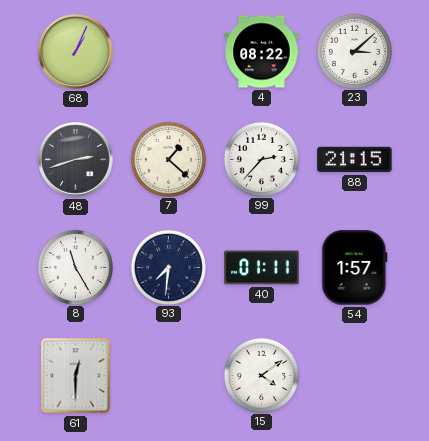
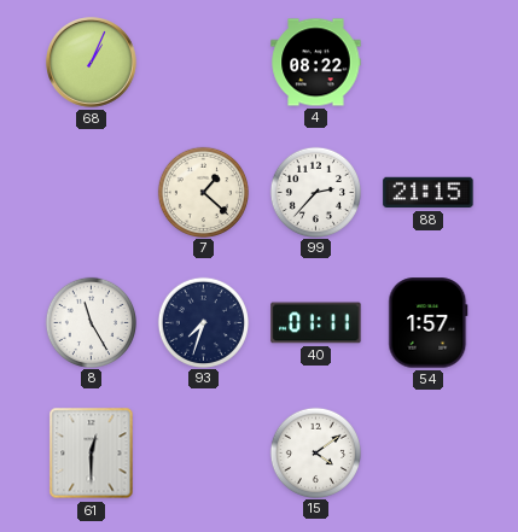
23: 3:08 -> none (354, 51)
48: 2:42 -> none (76, 160)
93: 7:31 -> 7:33 (203, 322)
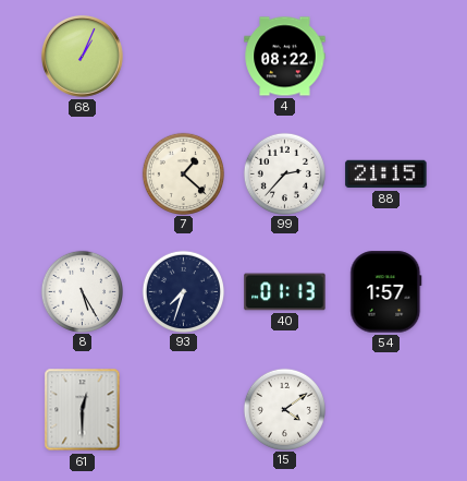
8: 11:25 -> 5:25 (82, 291)
40: 01:11 -> 01:13 (285, 292)
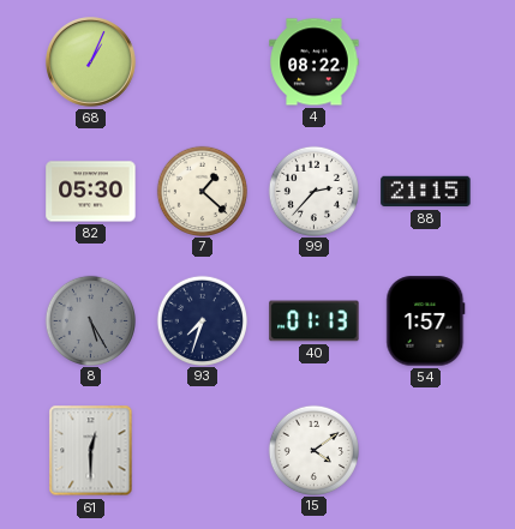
82: none -> 05:30 (91, 192)
8 dial: white -> grey (90, 320)
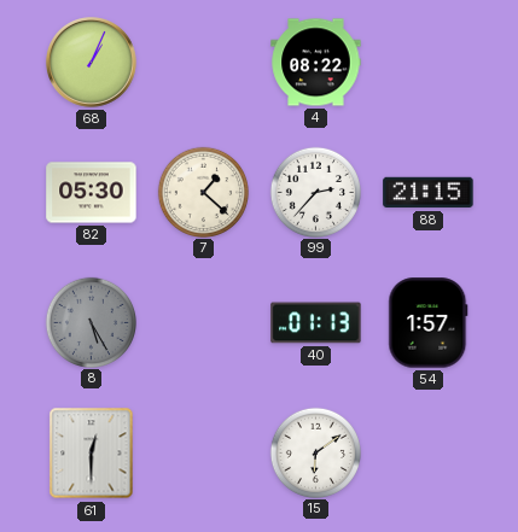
93: 7:33 -> none (202, 320)
15: 4:09 -> 6:09 (315, 452)
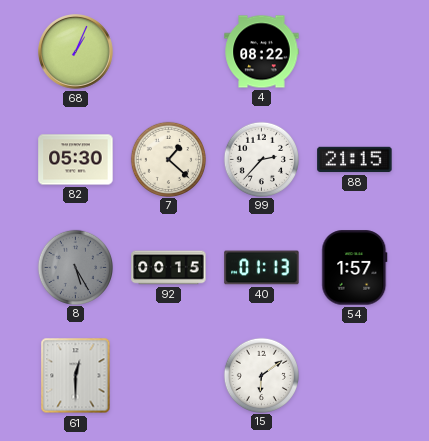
92: none -> 00:15 (169, 268)
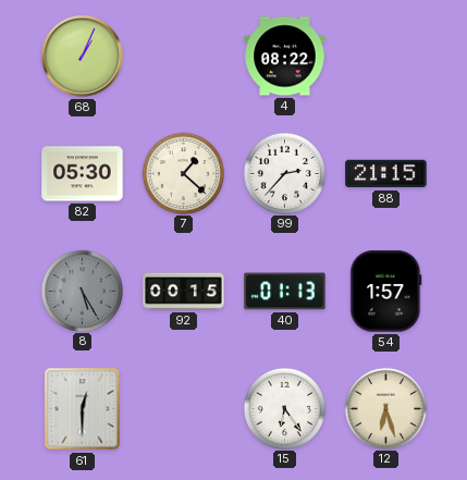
15: 6:09 -> 6:24 (284, 408)
12: none -> 6:27 (385, 408)
